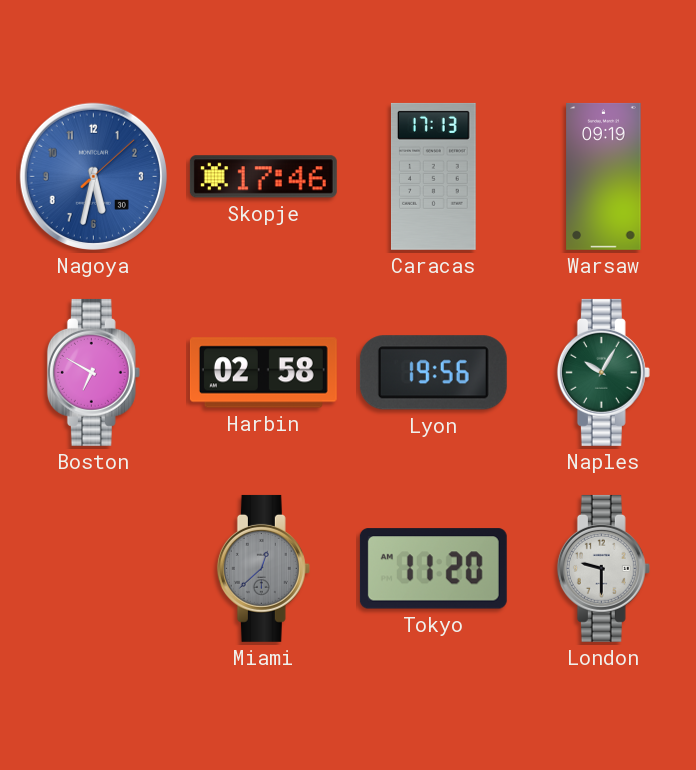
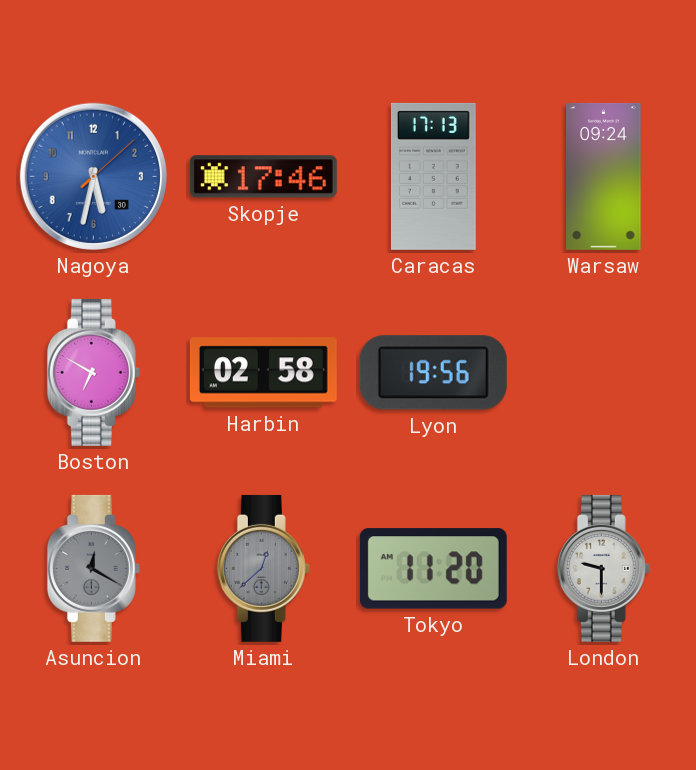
Warsaw: 09:19 -> 09:24 (604, 176)
Naples: 10:05 -> none (603, 372)
Asuncion: none -> 12:20 (93, 568)
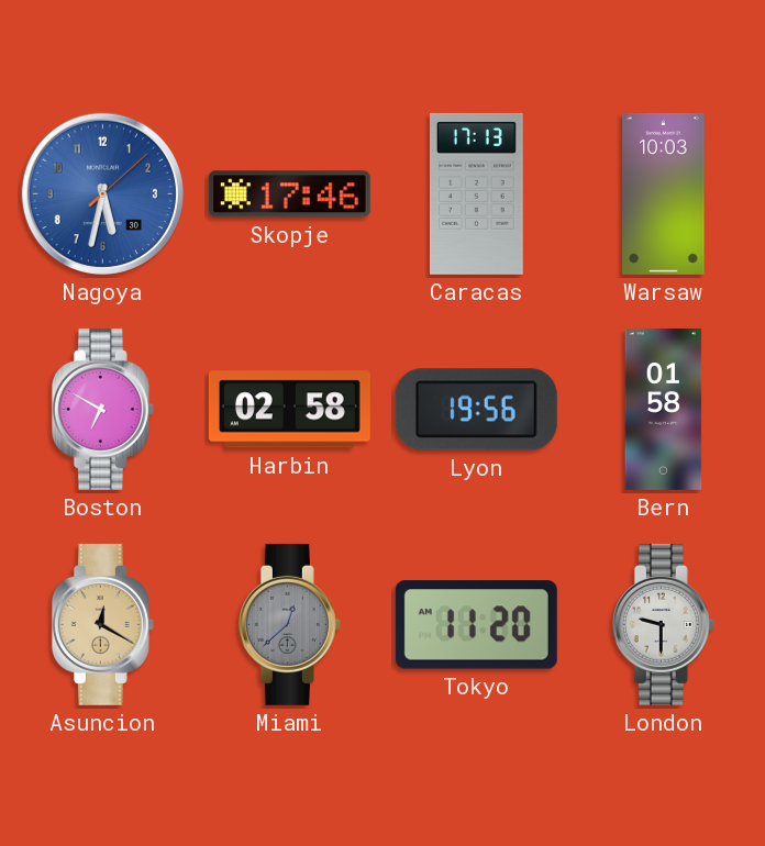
Warsaw: 09:24 -> 10:03 (664, 193)
Bern: none -> 01:58 (664, 409)
Asuncion dial: grey -> champagne (102, 624)
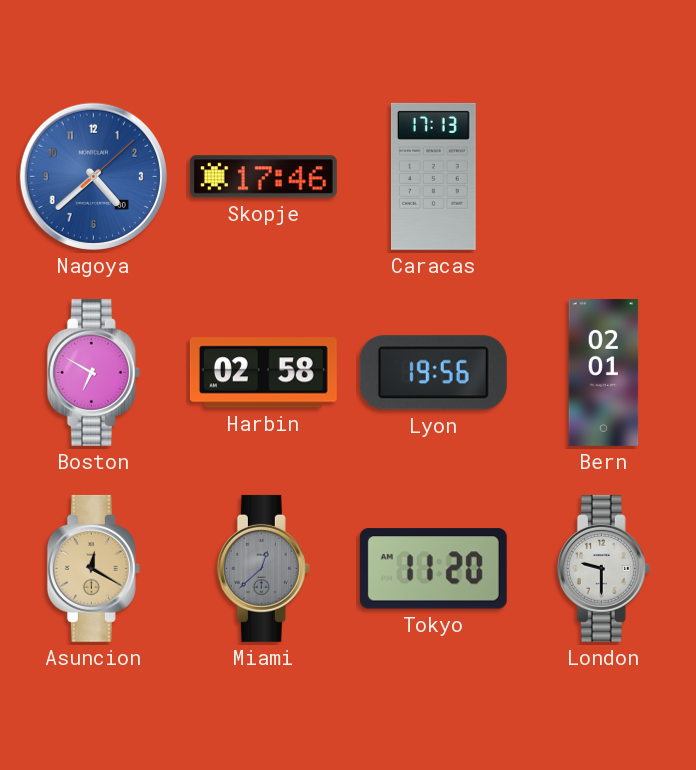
Nagoya: 5:32 -> 4:38 (93, 176)
Warsaw: 10:03 -> none (664, 193)
Bern: 01:58 -> 02:01 (604, 372)
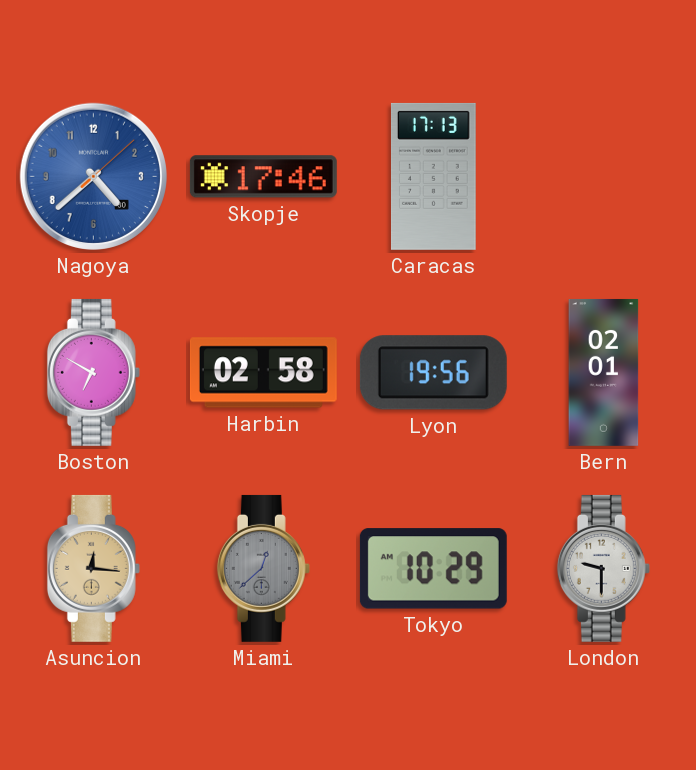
Asuncion: 12:20 -> 12:16 (93, 568)
Tokyo: 11:20 -> 10:29 (433, 569)
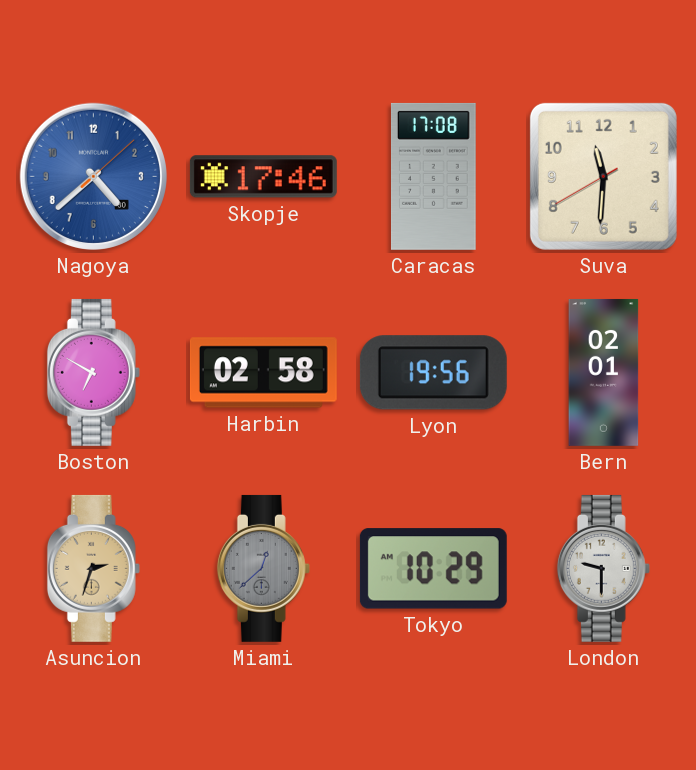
Caracas: 17:13 -> 17:08 (433, 176)
Suva: none -> 11:30 (603, 176)
Asuncion: 12:16 -> 2:33 (93, 568)
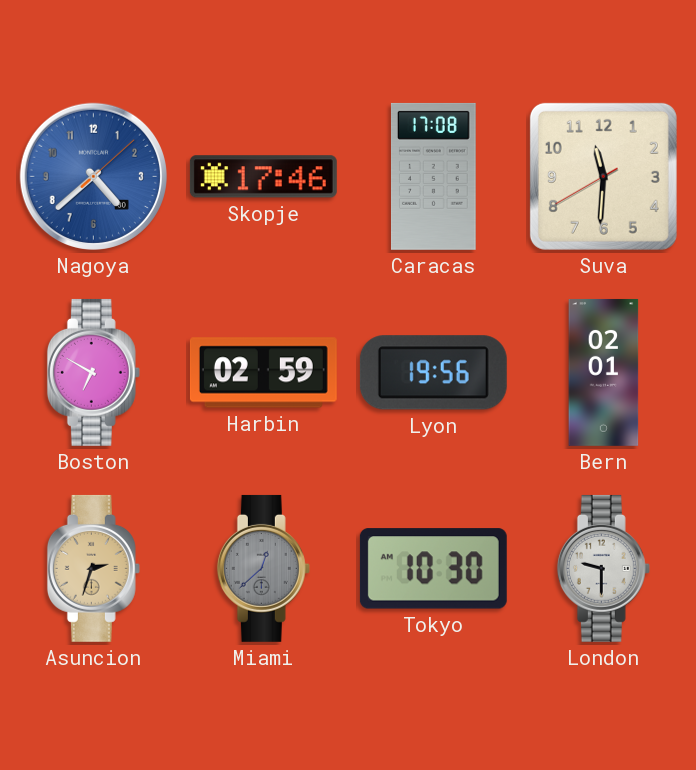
Harbin: 02:58 -> 02:59 (263, 373)
Tokyo: 10:29 -> 10:30 (433, 569)
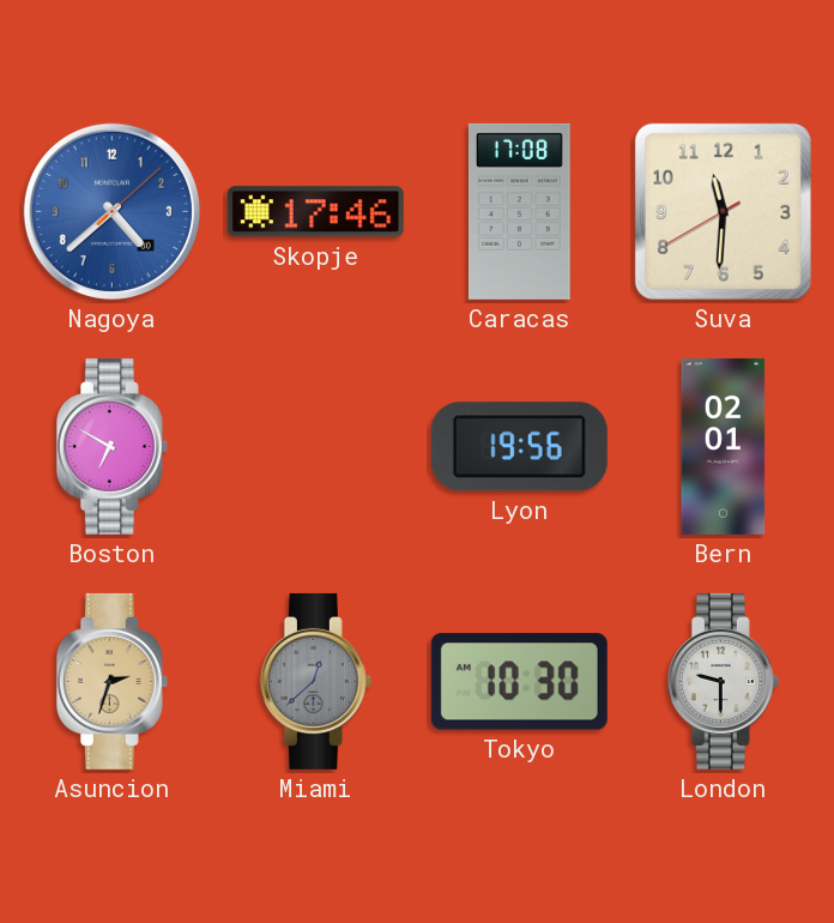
Harbin: 02:59 -> none (263, 373)
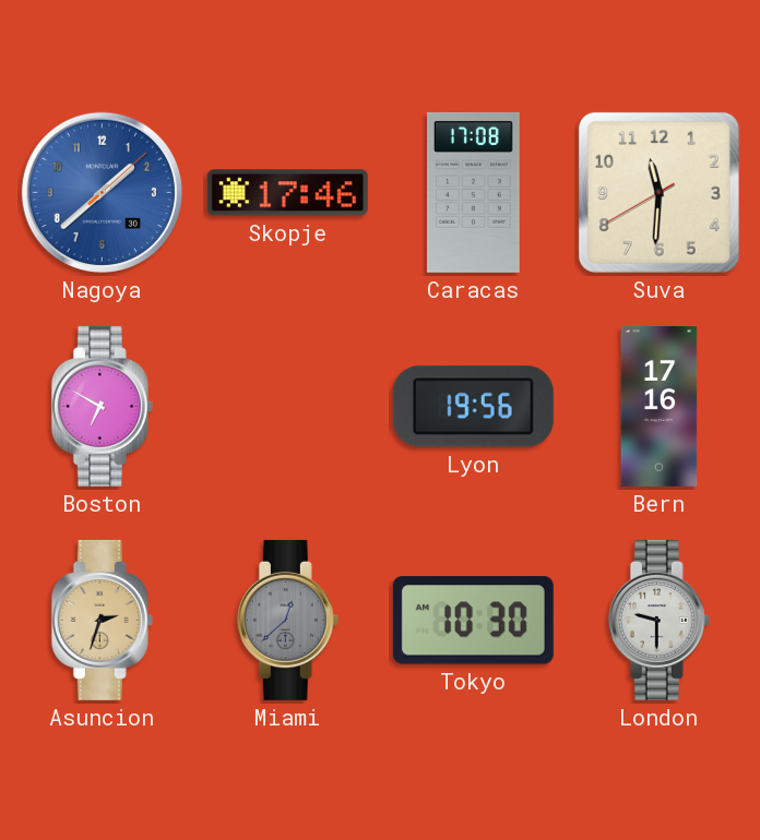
Nagoya: 4:38 -> 1:38 (102, 192)
Bern: 02:01 -> 17:16 (660, 406)
